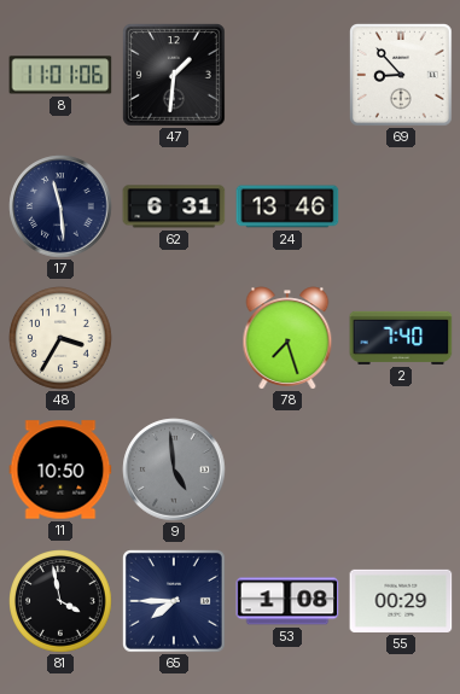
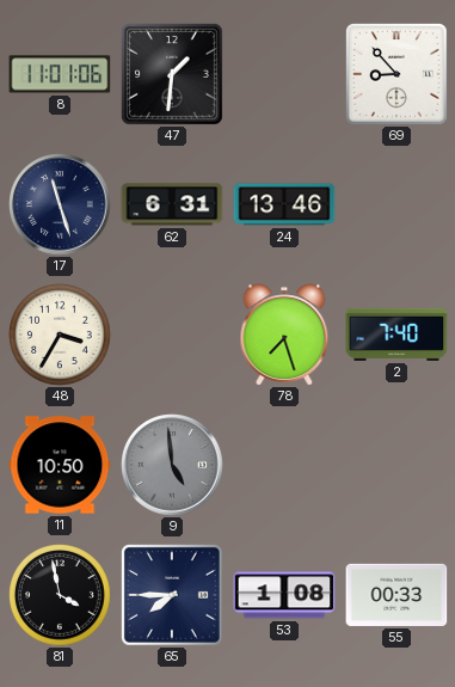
17: 11:29 -> 11:27 (60, 204)
55: 00:29 -> 00:33 (396, 595)
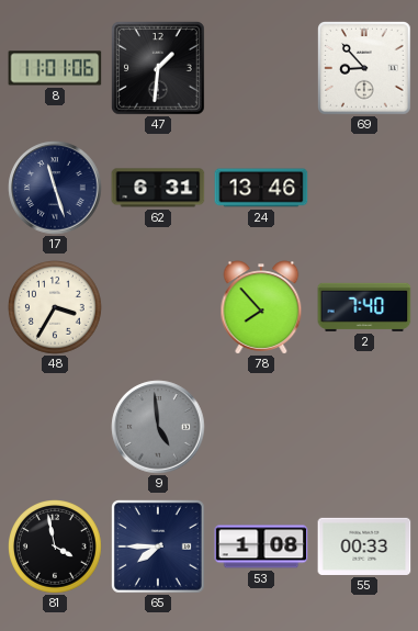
78: 7:27 -> 7:53 (261, 307)
11: 10:50 -> none (60, 465)
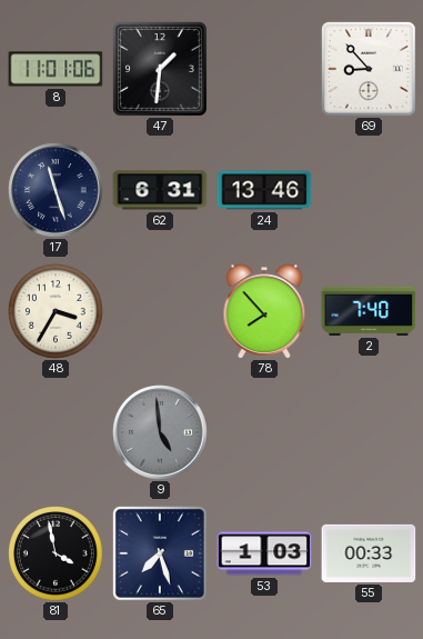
65: 7:45 -> 7:27 (161, 555)
53: 1:08 -> 1:03 (264, 553)
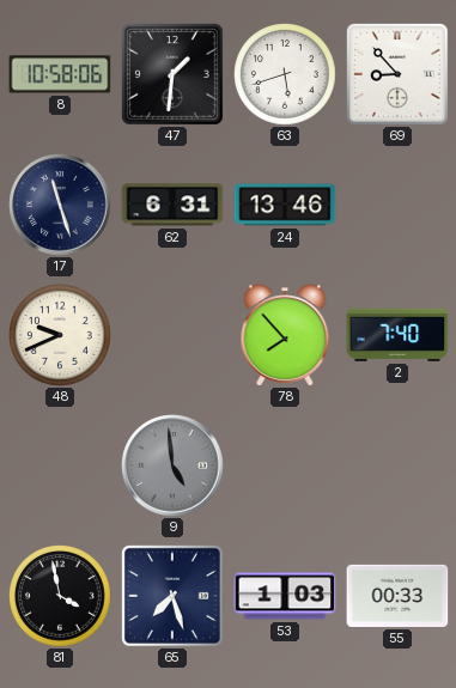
8: 11:01 -> 10:58 (60, 74)
63: none -> 5:42 (286, 75)
48: 3:35 -> 9:41 (61, 336)
